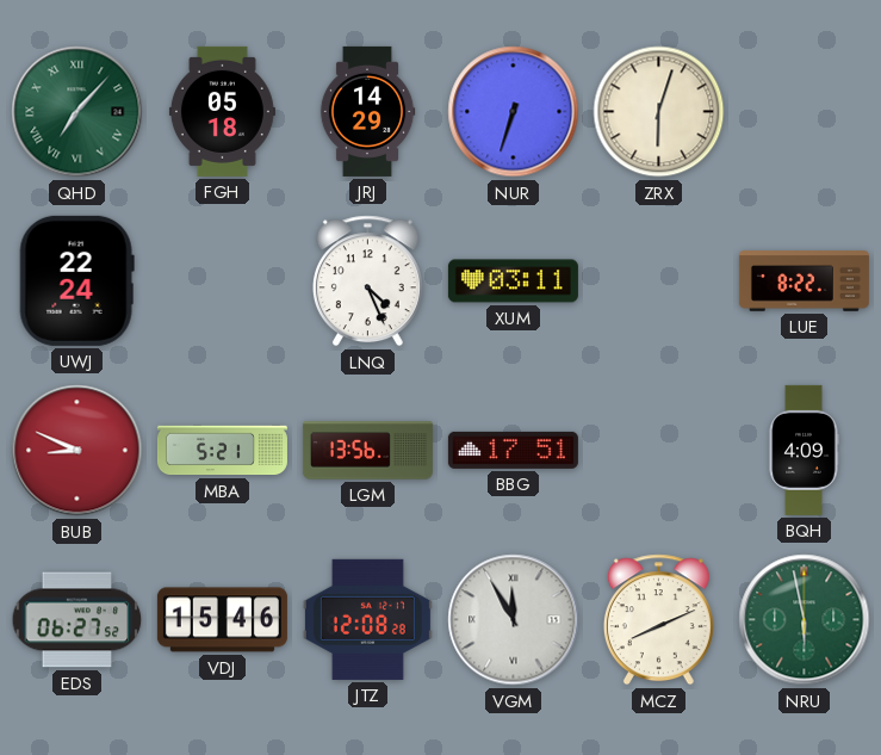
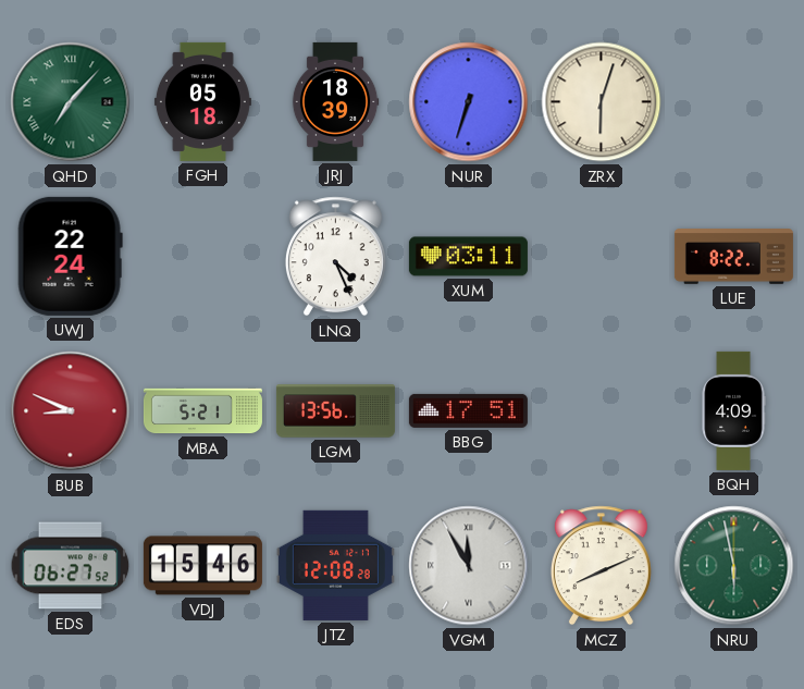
JRJ: 14:29 -> 18:39 (335, 101)
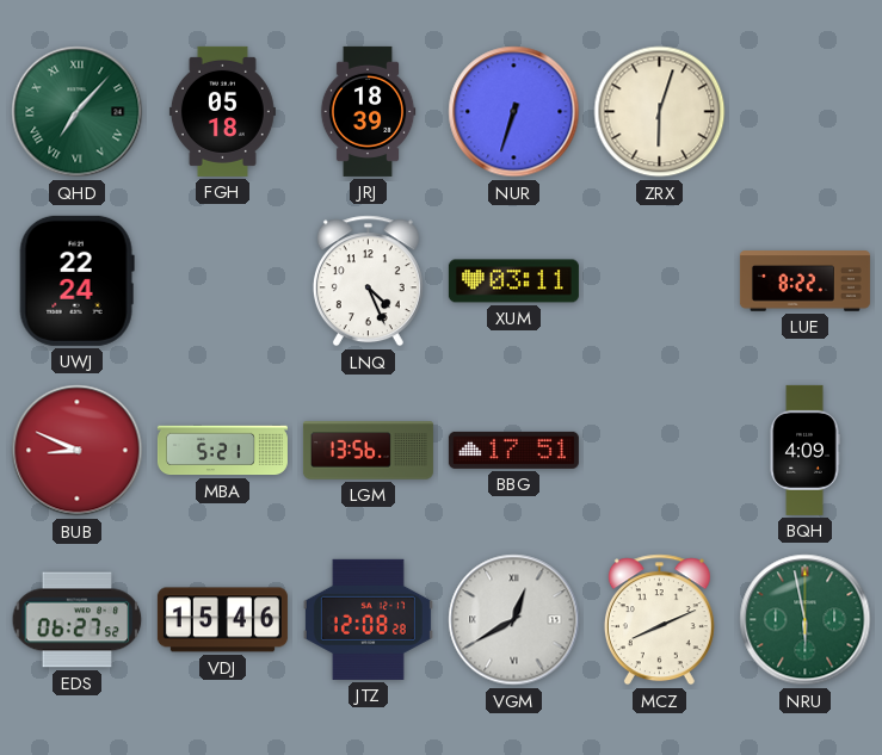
VGM: 11:55 -> 12:40 (514, 620)
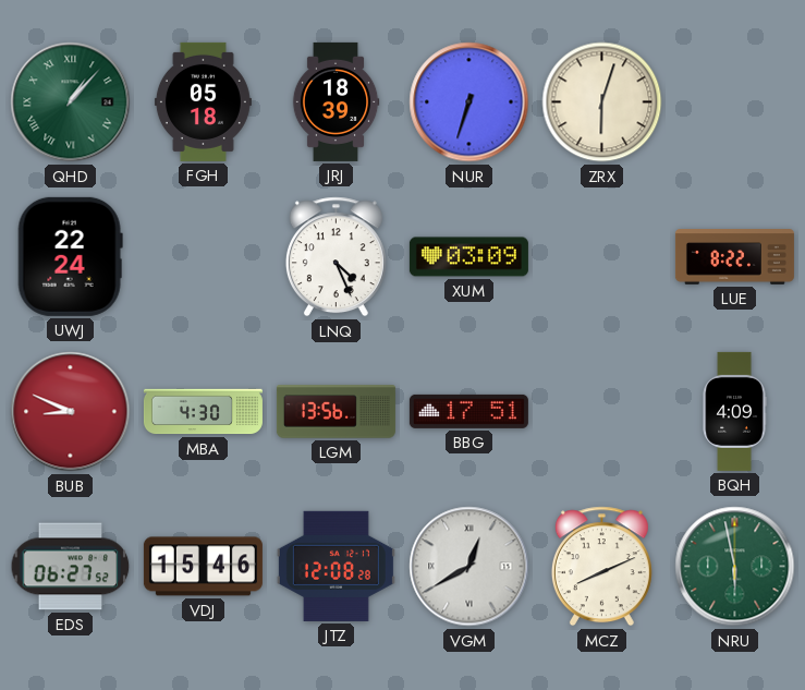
QHD: 7:07 -> 1:07 (71, 102)
XUM: 03:11 -> 03:09 (468, 257)
MBA: 5:21 -> 4:30 (203, 412)
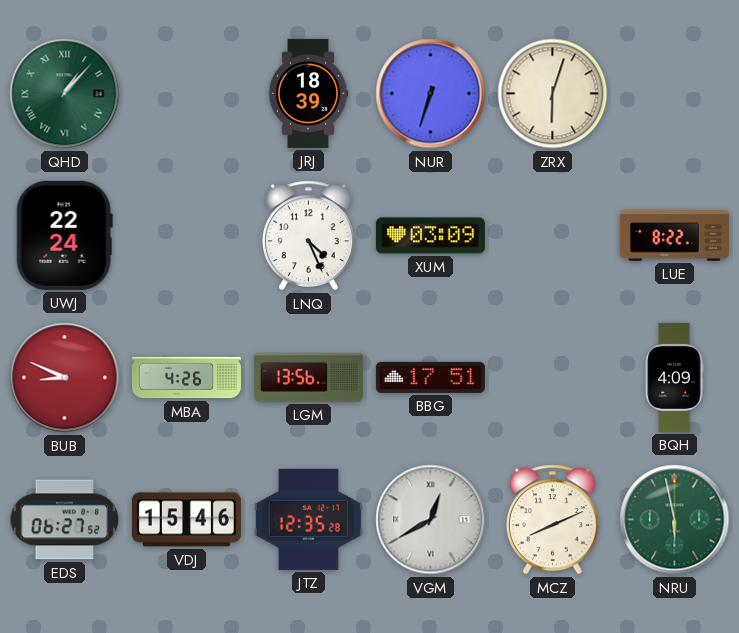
FGH: 05:18 -> none (203, 101)
MBA: 4:30 -> 4:26 (186, 378)
JTZ: 12:08 -> 12:35 (308, 519)
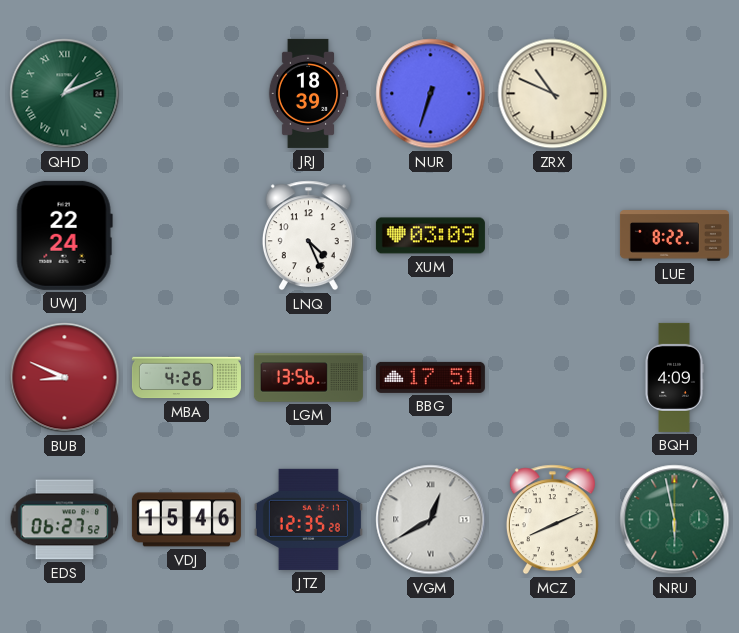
QHD: 1:07 -> 1:11 (65, 94)
ZRX: 6:03 -> 10:49 (553, 94)
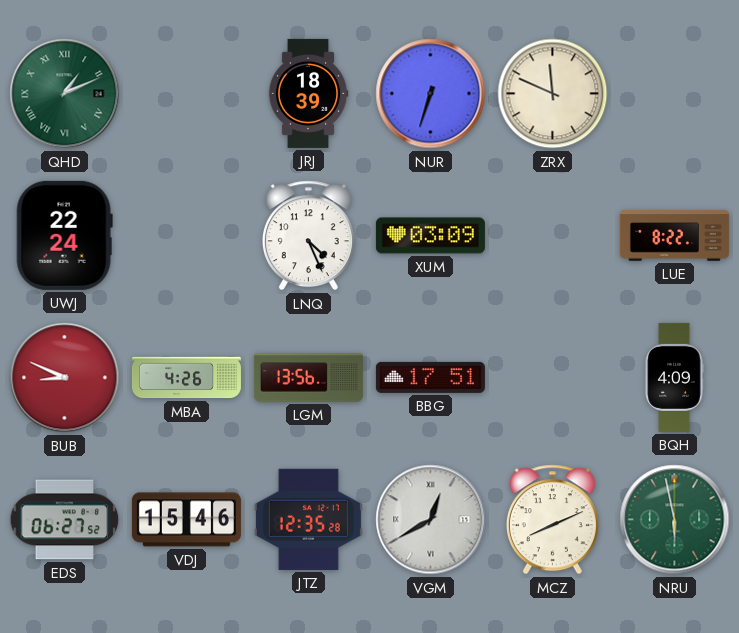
ZRX: 10:49 -> 11:49 (553, 94)
